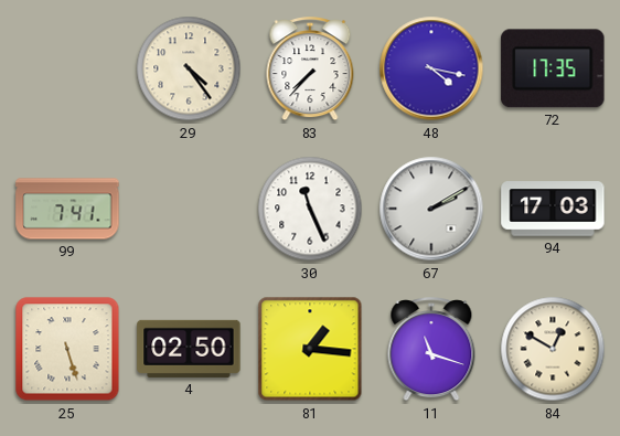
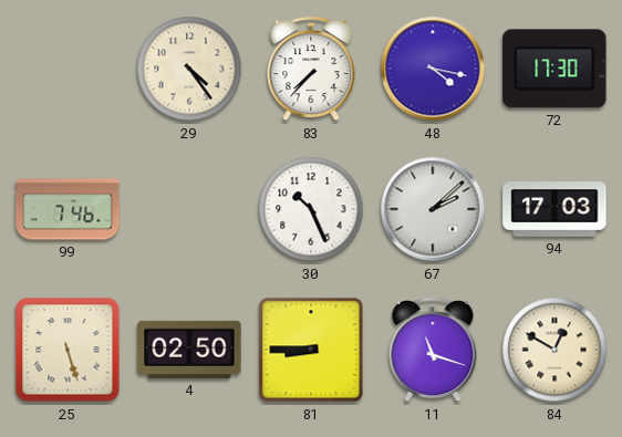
72: 17:35 -> 17:30 (554, 69)
99: 7:41 -> 7:46 (68, 209)
30: 11:26 -> 10:26 (311, 209)
67: 2:10 -> 2:08 (433, 209)
81: 1:16 -> 8:45 (311, 350)
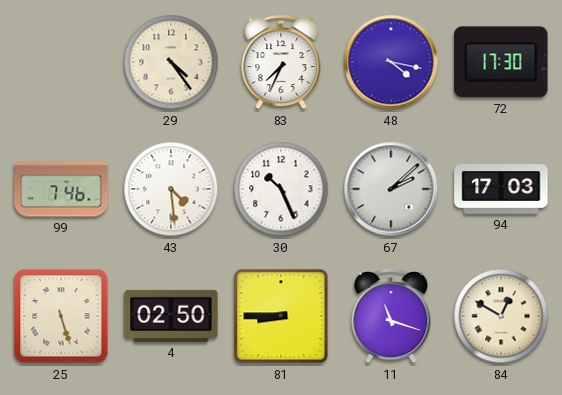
83: 7:37 -> 7:34 (281, 63)
43: none -> 4:29 (171, 189)
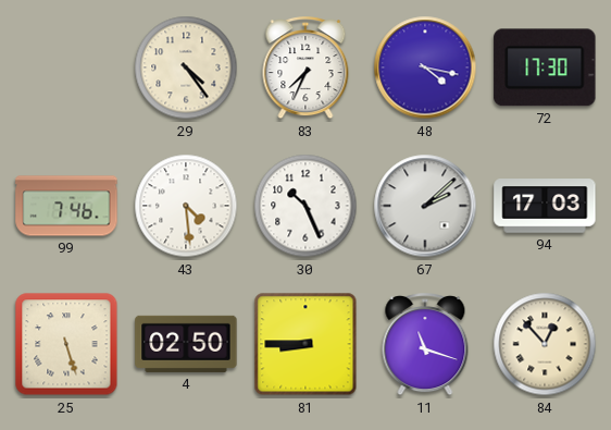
84: 12:50 -> 12:53 (545, 344)
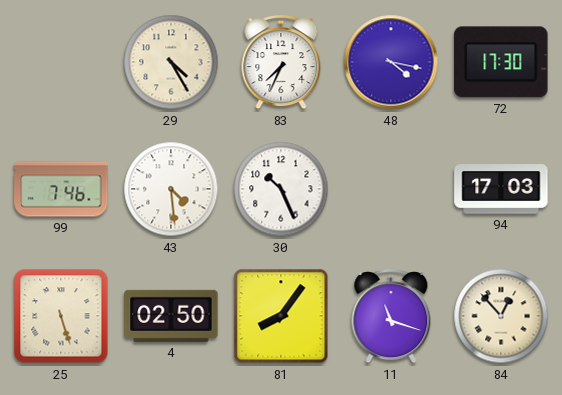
29: 4:24 -> 4:25 (171, 62)
67: 2:08 -> none (425, 206)
81: 8:45 -> 8:06 (281, 316)
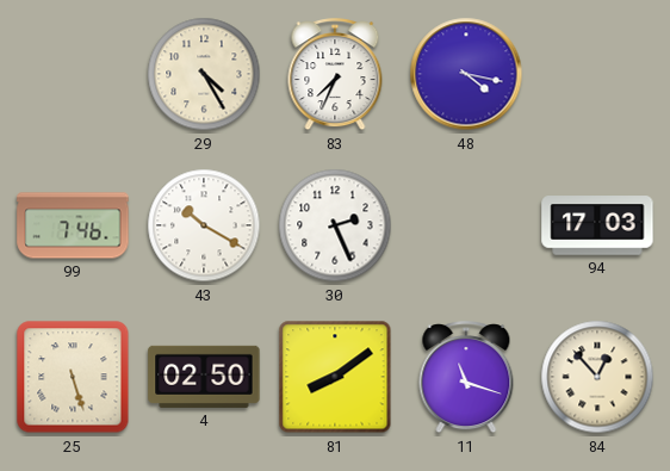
72: 17:30 -> none (501, 62)
43: 4:29 -> 10:20 (204, 225)
30: 10:26 -> 2:26 (335, 225)
81: 8:06 -> 8:09 (335, 377)
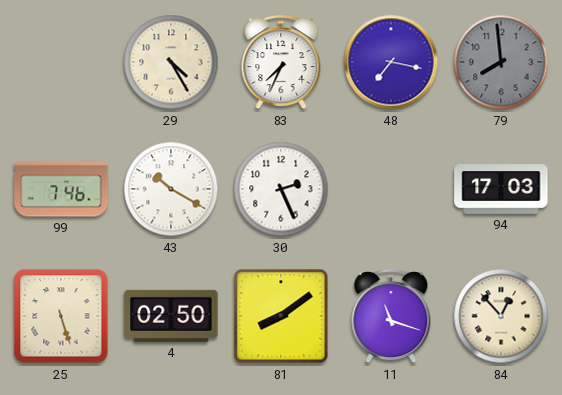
48: 4:17 -> 7:17 (391, 62)
79: none -> 7:59 (501, 62)
